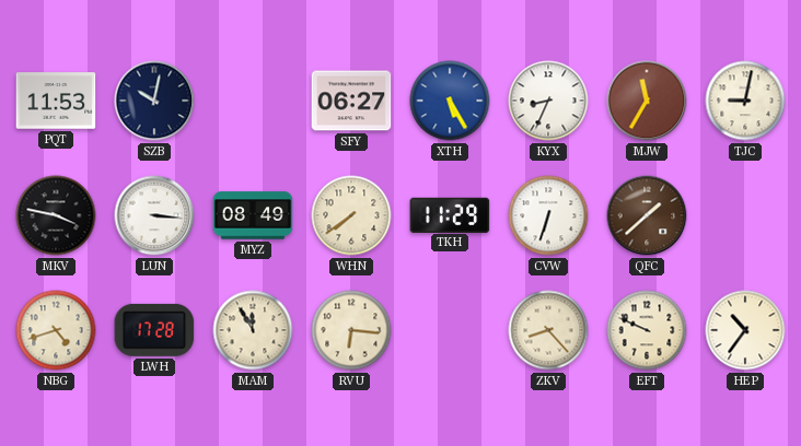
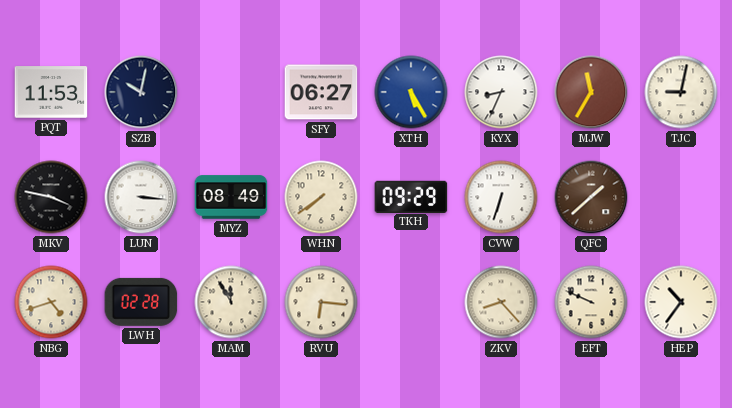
TKH: 11:29 -> 09:29 (411, 196)
LWH: 17:28 -> 02:28 (141, 302)
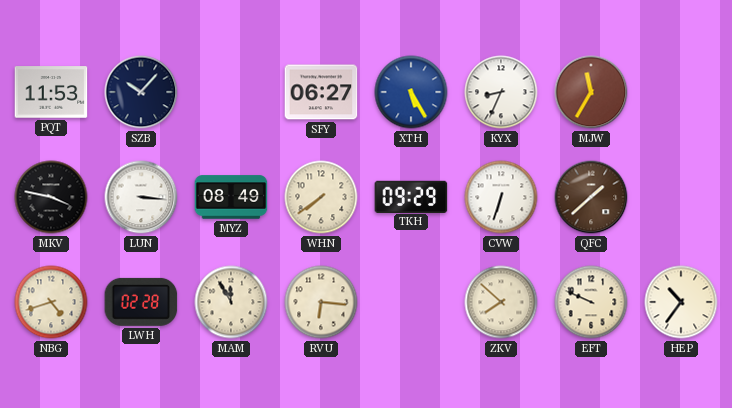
SZB: 10:02 -> 10:07 (141, 92)
TJC: 9:02 -> none (681, 92)
ZKV: 8:23 -> 7:52 (501, 302)
